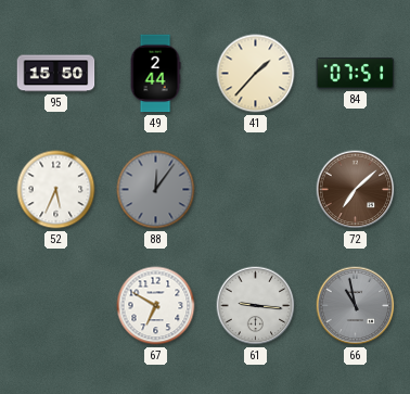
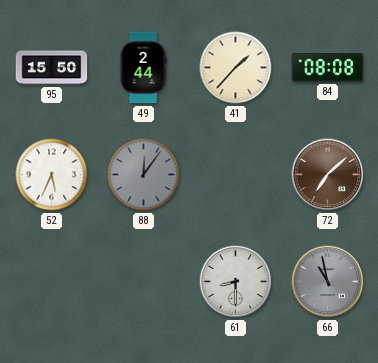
84: 07:51 -> 08:08 (328, 68)
67: 6:50 -> none (156, 306)
61: 9:16 -> 8:30 (236, 282)
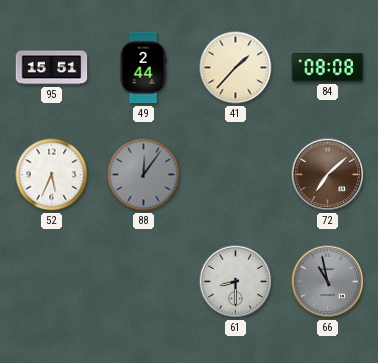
95: 15:50 -> 15:51 (52, 68)
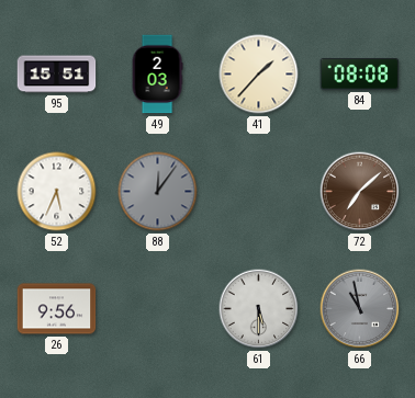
49: 2:44 -> 2:03 (157, 75)
26: none -> 9:56 (57, 309)
61: 8:30 -> 5:30 (259, 309)
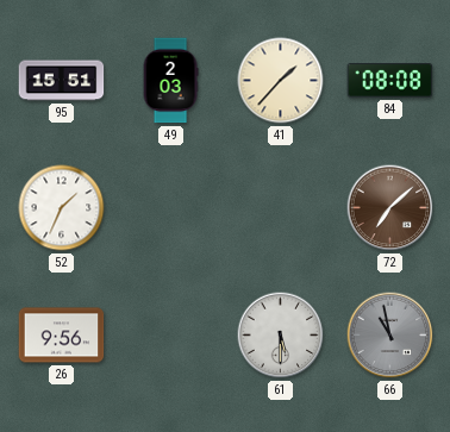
52: 5:34 -> 1:34 (62, 208)
88: 12:06 -> none (158, 192)
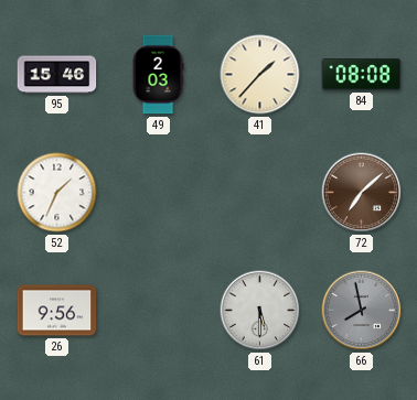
95: 15:51 -> 15:46 (57, 75)
66: 10:58 -> 7:58 (362, 311)
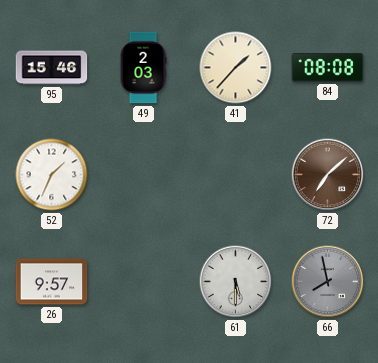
26: 9:56 -> 9:57 (52, 282)
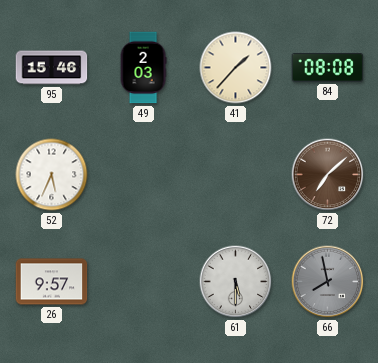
52: 1:34 -> 5:34 (52, 175)
